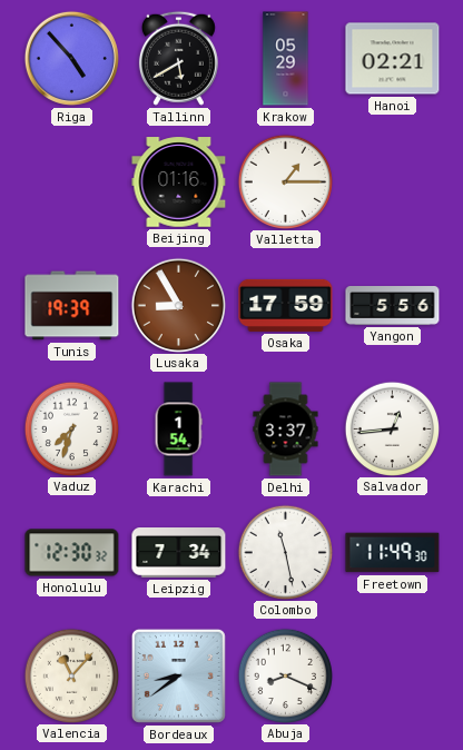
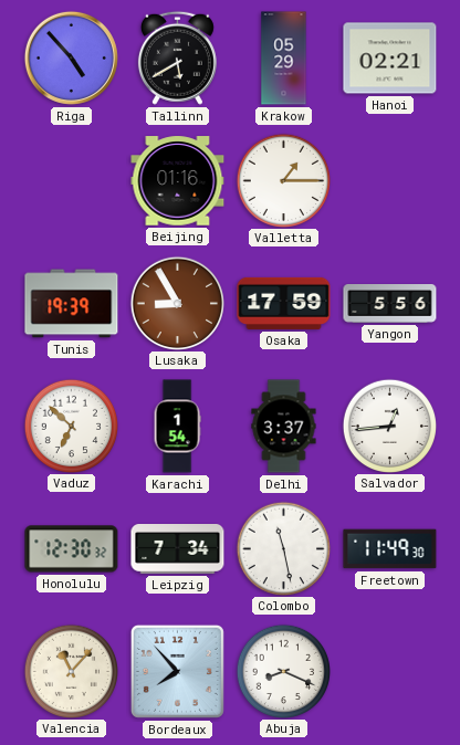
Vaduz: 7:33 -> 6:52 (71, 426)
Bordeaux: 8:39 -> 7:53 (177, 671)
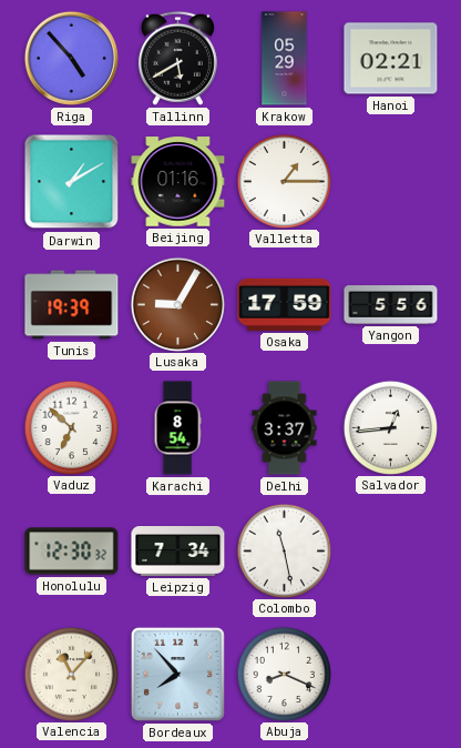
Darwin: none -> 1:10 (72, 182)
Lusaka: 8:55 -> 9:05 (177, 304)
Karachi: 1:54 -> 8:54 (177, 428)
Freetown: 11:49 -> none (390, 549)
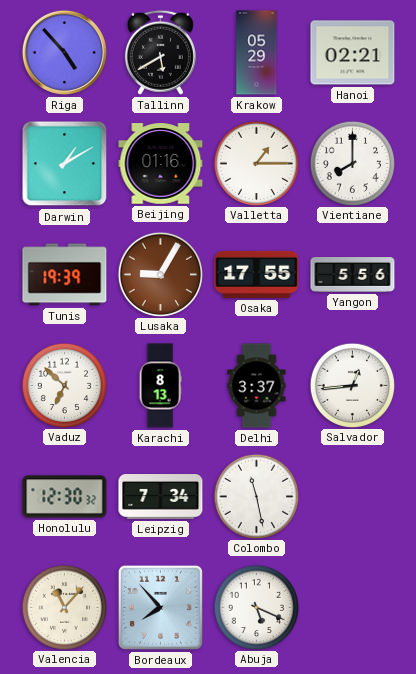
Vientiane: none -> 8:00 (352, 163)
Osaka: 17:59 -> 17:55 (257, 274)
Karachi: 8:54 -> 8:13 (160, 386)
Abuja: 8:19 -> 5:19 (256, 607)
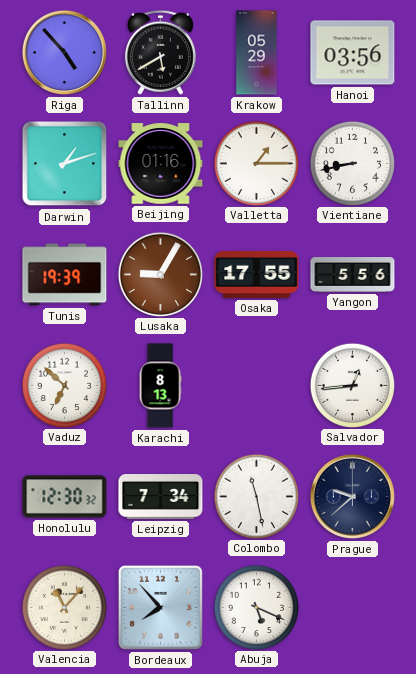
Hanoi: 02:21 -> 03:56 (353, 53)
Darwin: 1:10 -> 1:12 (65, 164)
Vientiane: 8:00 -> 8:43 (352, 163)
Delhi: 3:37 -> none (257, 386)
Prague: none -> 9:38 (352, 496)
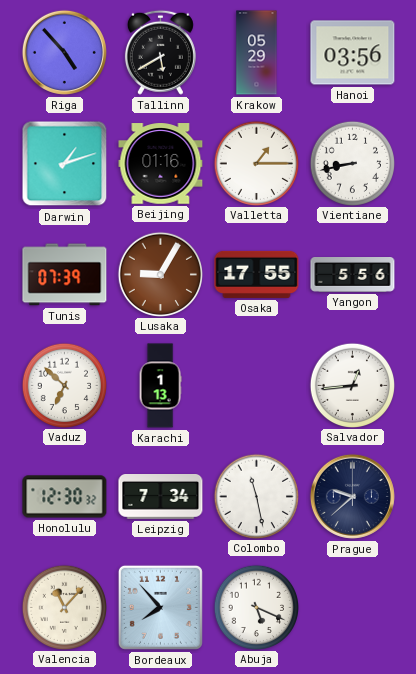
Tunis: 19:39 -> 07:39 (65, 275)
Karachi: 8:13 -> 1:13 (160, 386)
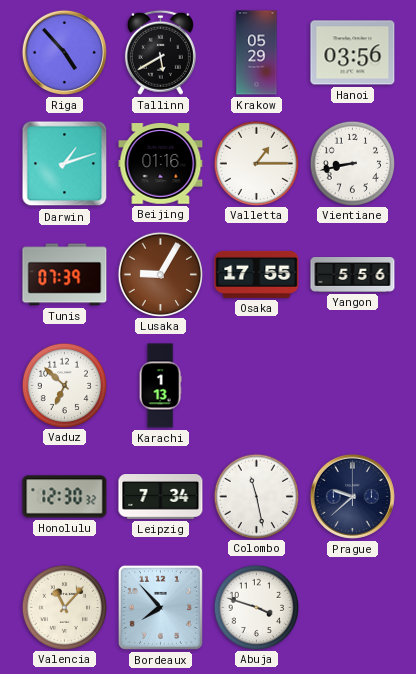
Salvador: 12:44 -> none (352, 385)
Abuja: 5:19 -> 3:48 (256, 607)
